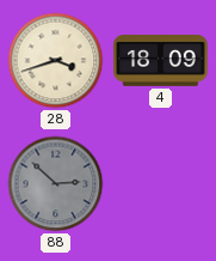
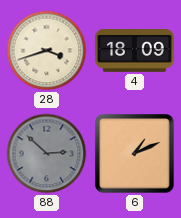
6: none -> 1:11 (135, 154)
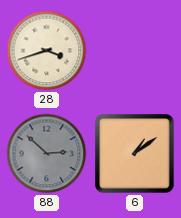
4: 18:09 -> none (135, 51)
6: 1:11 -> 1:09 (135, 154)
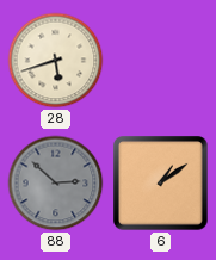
28: 3:42 -> 5:42 (56, 61)
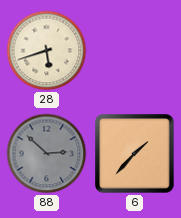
6: 1:09 -> 1:37 (135, 154)
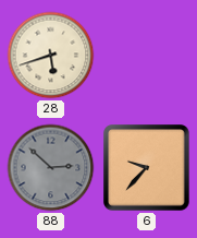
6: 1:37 -> 9:37 (147, 168)
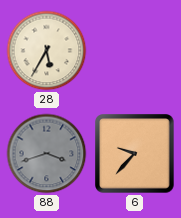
28: 5:42 -> 5:35 (47, 51)
88: 2:52 -> 3:42 (47, 154)
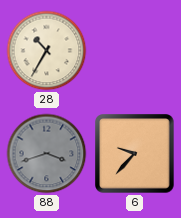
28: 5:35 -> 10:35 (47, 51)
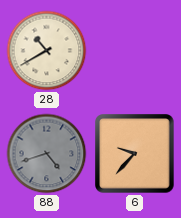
28: 10:35 -> 10:40 (47, 51)
88: 3:42 -> 4:42 (47, 154)
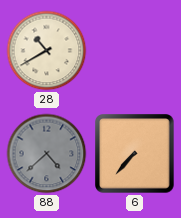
88: 4:42 -> 4:38 (47, 154)
6: 9:37 -> 7:37 (135, 154)
